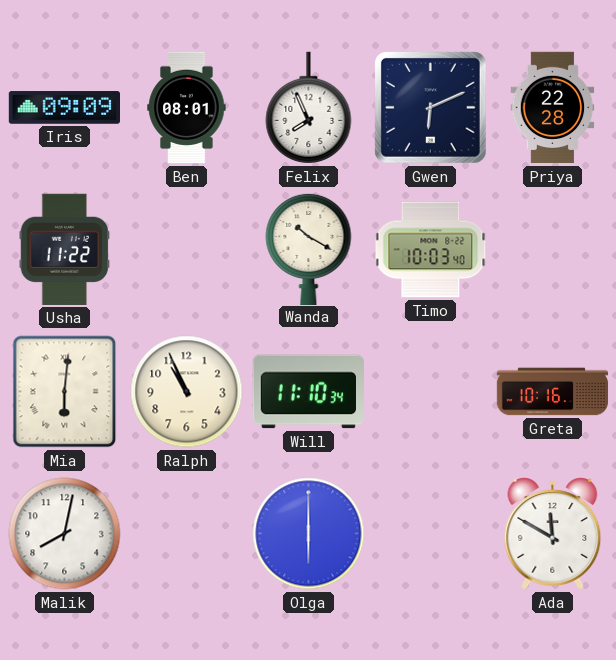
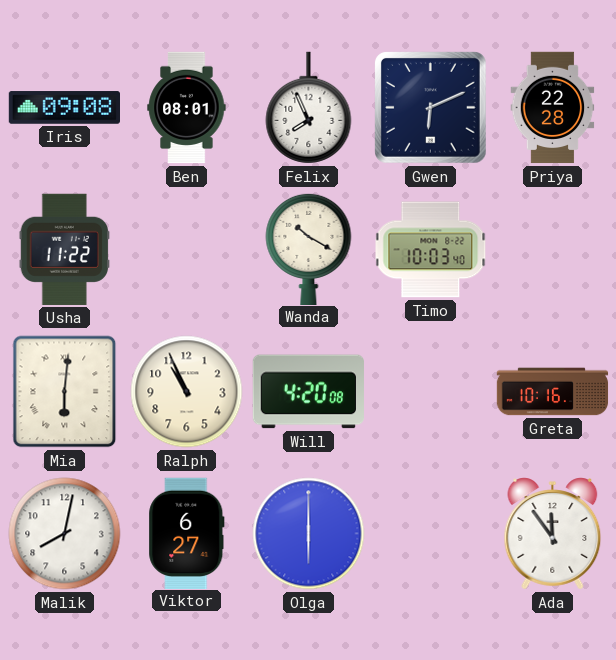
Iris: 09:09 -> 09:08 (64, 108)
Will: 11:10 -> 4:20 (308, 392)
Viktor: none -> 6:27 (187, 533)
Ada: 11:50 -> 11:54 (553, 534)
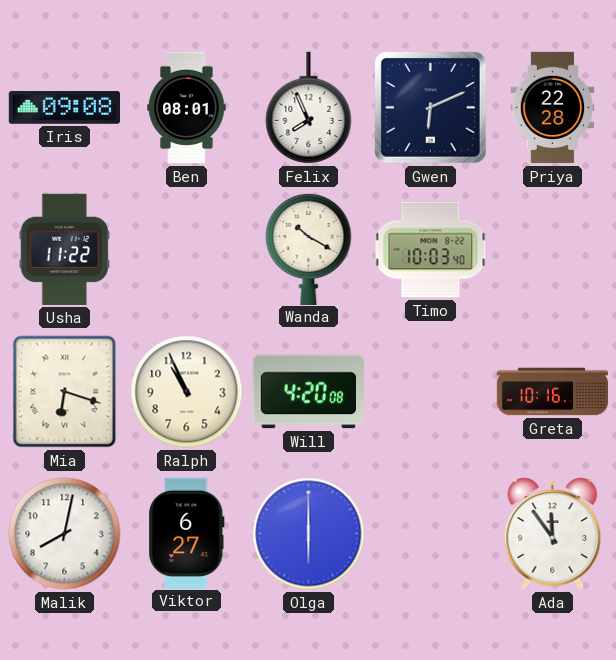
Mia: 6:01 -> 6:18 (65, 392)
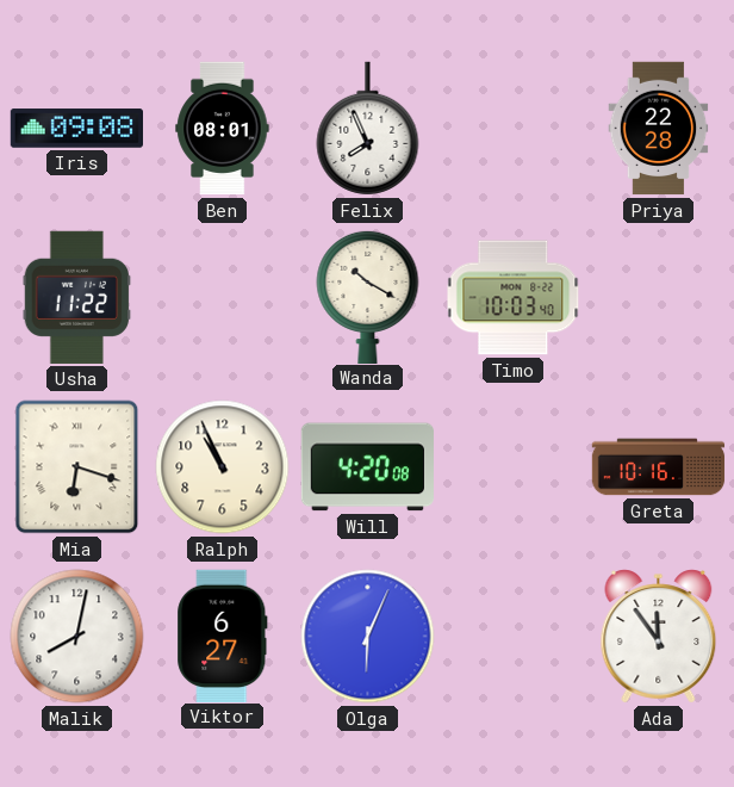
Gwen: 6:11 -> none (430, 107)
Olga: 6:00 -> 6:04 (368, 637)
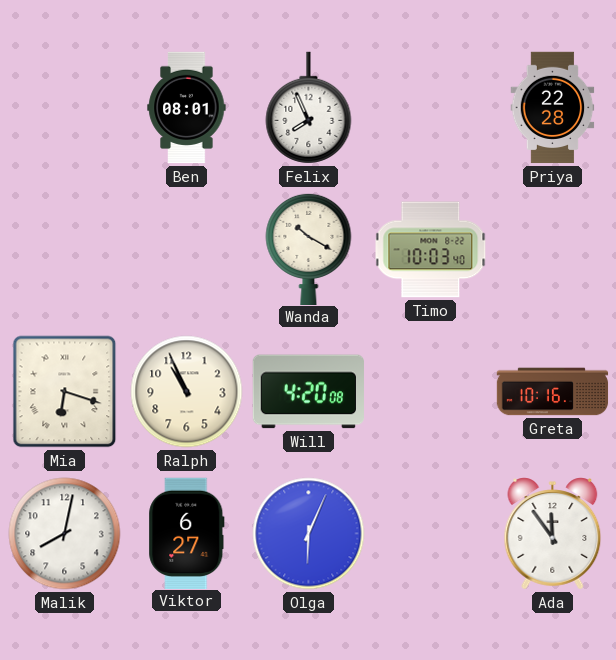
Iris: 09:08 -> none (76, 129)
Usha: 11:22 -> none (77, 297)
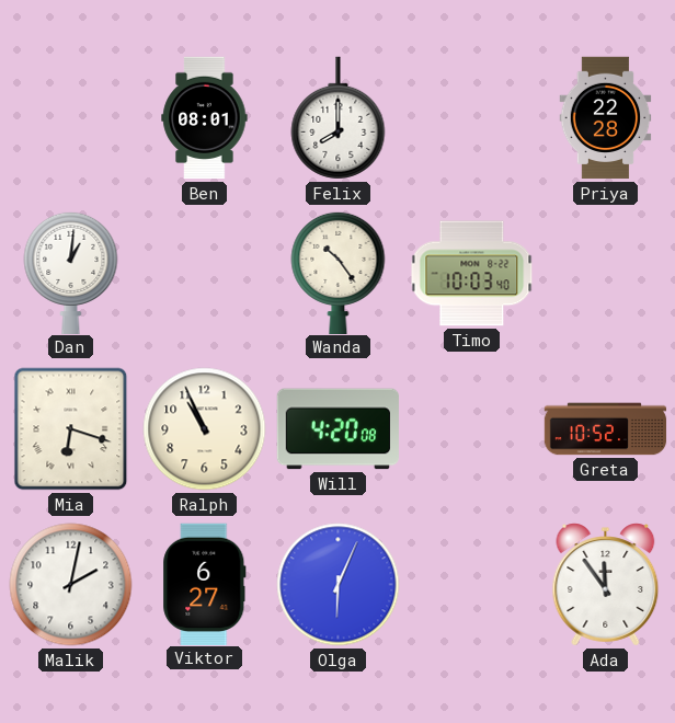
Felix: 7:56 -> 8:00 (339, 118)
Dan: none -> 1:01 (71, 272)
Wanda: 10:20 -> 10:24 (339, 272)
Greta: 10:16 -> 10:52 (606, 429)
Malik: 8:02 -> 2:02 (71, 585)
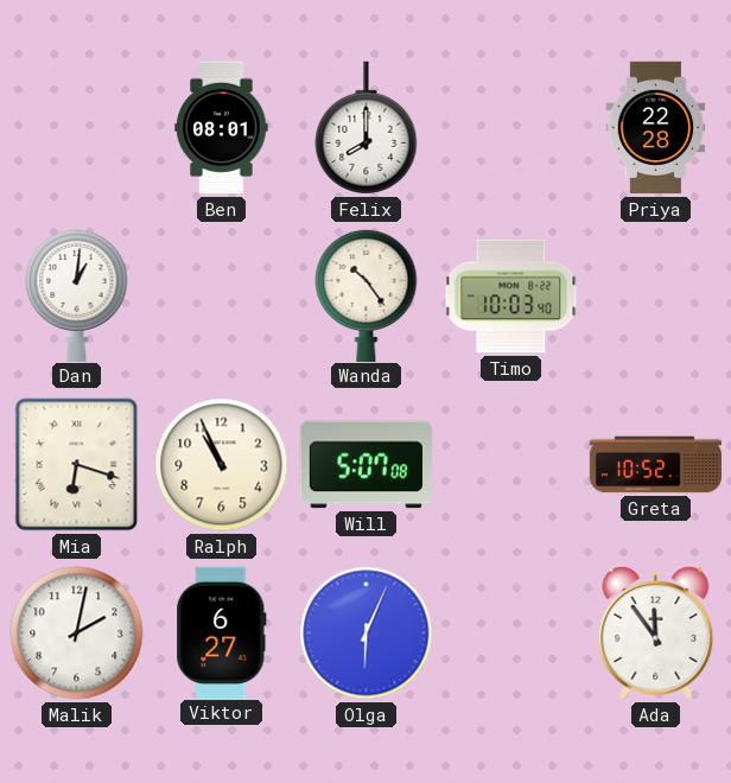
Will: 4:20 -> 5:07 (366, 465)
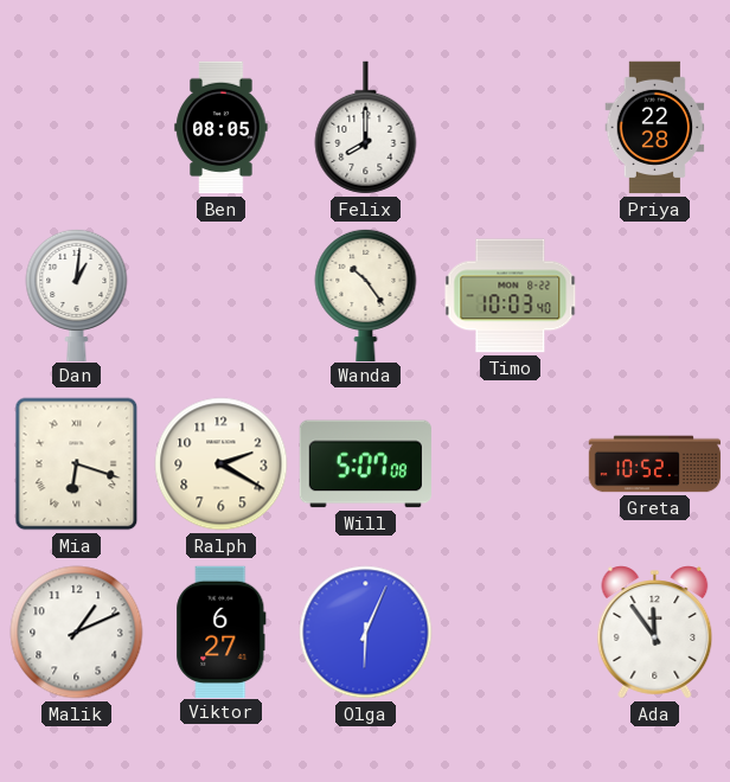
Ben: 08:01 -> 08:05 (222, 128)
Ralph: 10:56 -> 2:20 (222, 464)
Malik: 2:02 -> 1:11 (77, 633)
